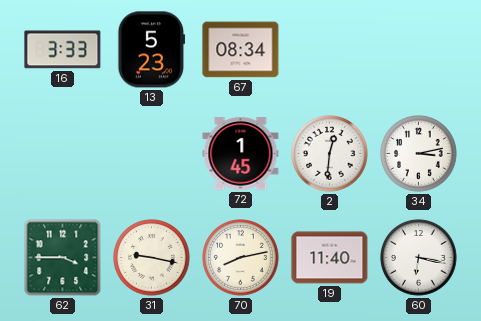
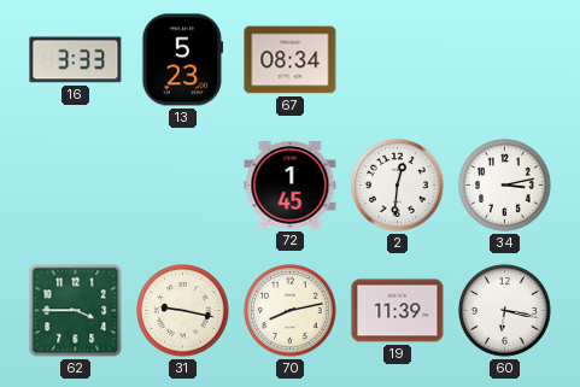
19: 11:40 -> 11:39 (398, 311)
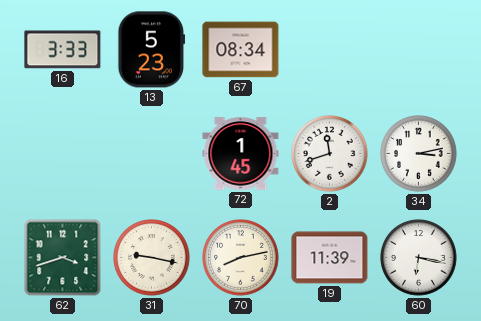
2: 12:31 -> 11:42 (330, 154)
62: 3:45 -> 3:42 (63, 258)
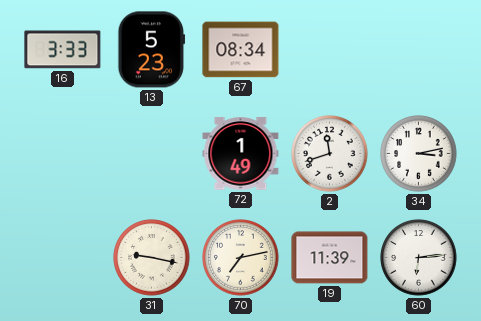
72: 1:45 -> 1:49 (241, 154)
62: 3:42 -> none (63, 258)
70: 8:13 -> 7:13 (241, 258)
60: 6:17 -> 6:14 (419, 258)
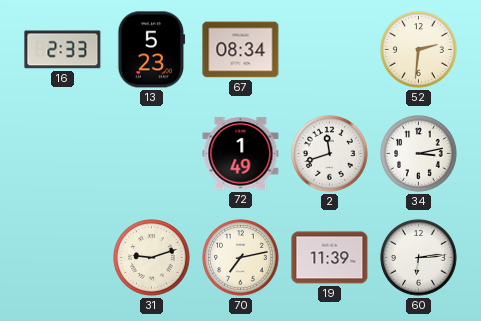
16: 3:33 -> 2:33 (63, 50)
52: none -> 2:31 (419, 50)
31: 9:17 -> 9:12 (152, 258)
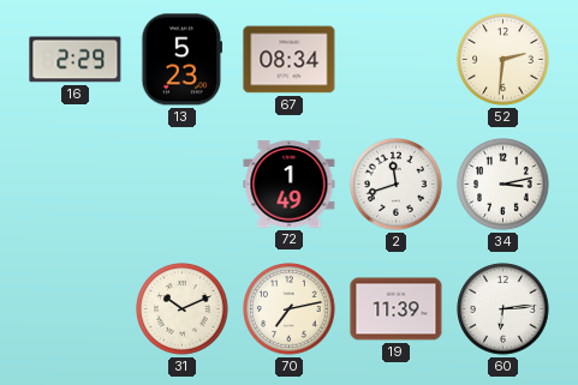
16: 2:33 -> 2:29 (76, 60)
31: 9:12 -> 10:11 (183, 309)
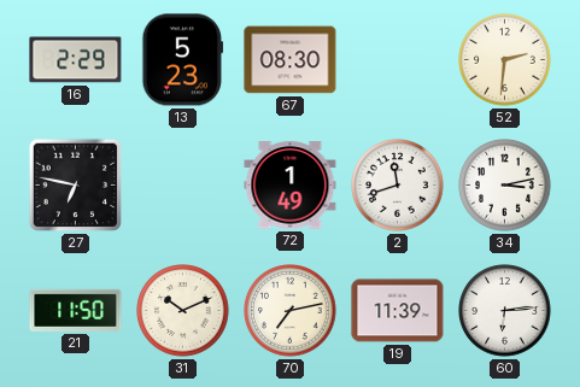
67: 08:34 -> 08:30 (291, 60)
27: none -> 6:47 (76, 186)
21: none -> 11:50 (76, 310)
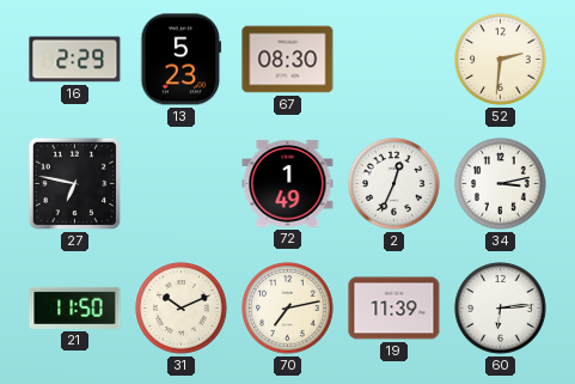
2: 11:42 -> 12:34 (394, 184)
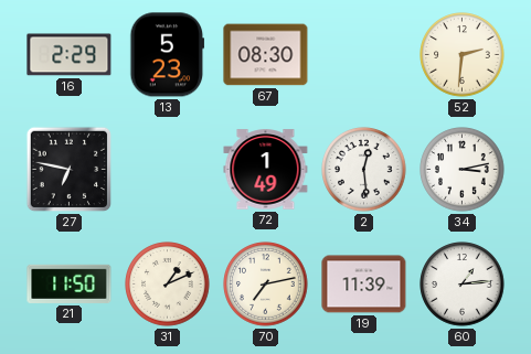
2: 12:34 -> 12:29 (364, 170)
31: 10:11 -> 1:11 (168, 285)
60: 6:14 -> 1:14 (463, 285)
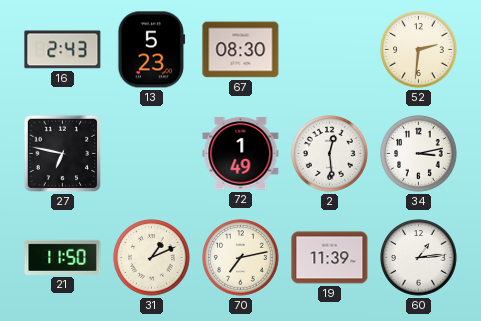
16: 2:29 -> 2:43 (63, 50)
